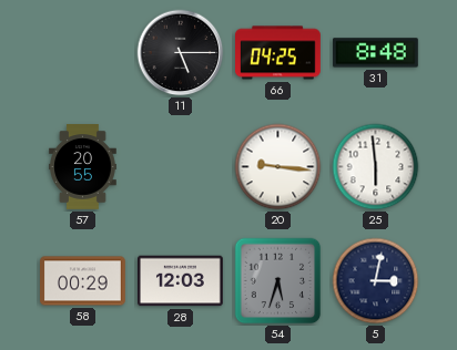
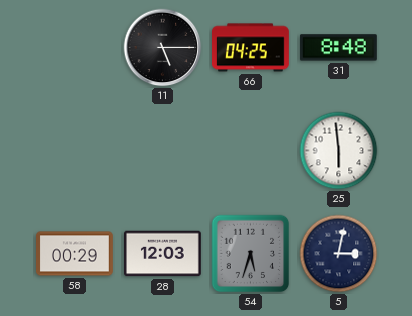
57: 20:55 -> none (83, 167)
20: 9:16 -> none (278, 167)
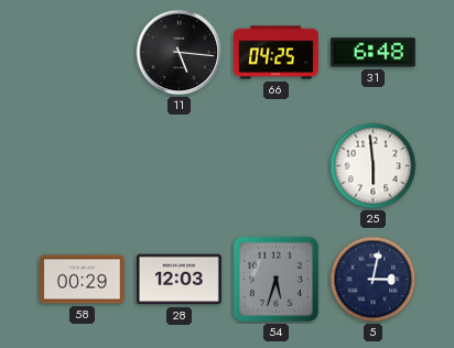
11: 5:15 -> 5:16 (180, 53)
31: 8:48 -> 6:48 (372, 53)
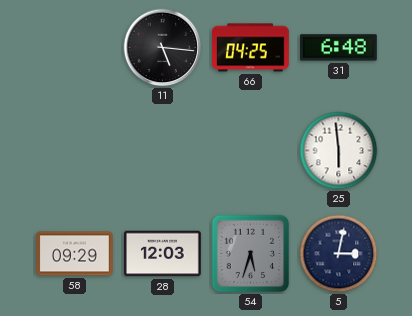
58: 00:29 -> 09:29 (75, 254)
